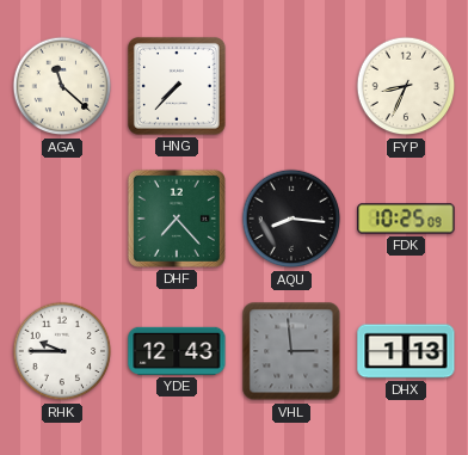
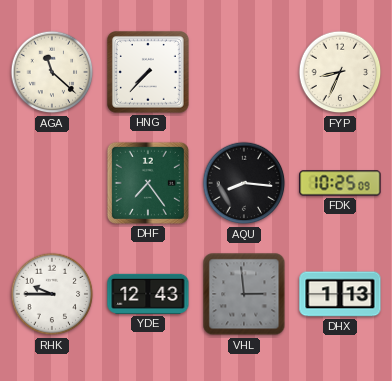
DHF: 7:23 -> 7:24 (148, 183)
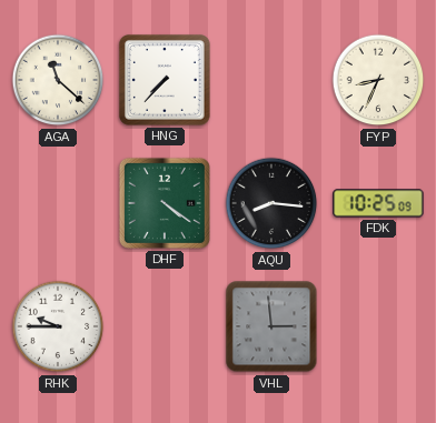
DHF: 7:24 -> 4:21 (165, 203)
YDE: 12:43 -> none (148, 294)
DHX: 1:13 -> none (340, 294)
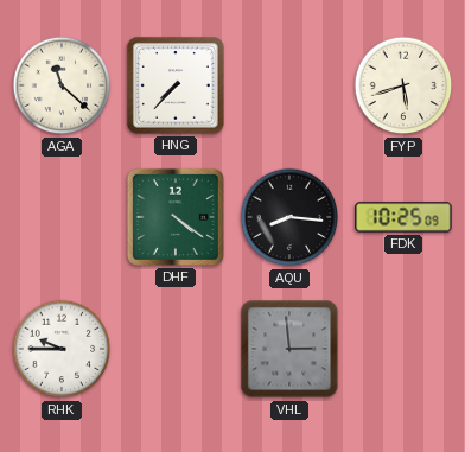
FYP: 8:34 -> 5:42 (403, 85)
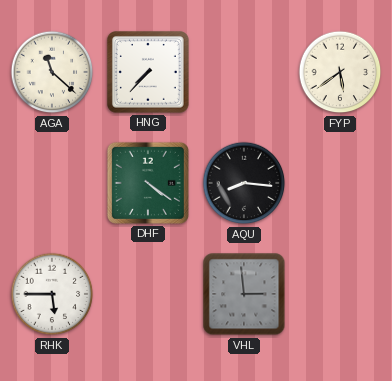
FYP: 5:42 -> 5:39 (340, 72)
FDK: 10:25 -> none (403, 217)
RHK: 9:45 -> 5:45 (52, 294)
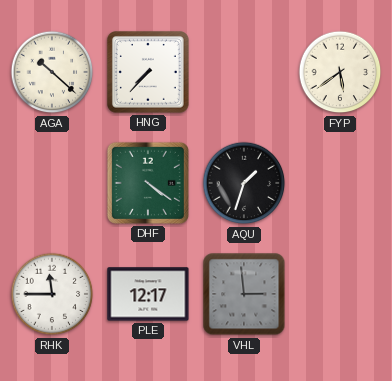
AGA: 11:22 -> 10:22 (52, 72)
AQU: 8:16 -> 1:33 (244, 183)
RHK: 5:45 -> 11:45 (52, 294)
PLE: none -> 12:17 (148, 294)
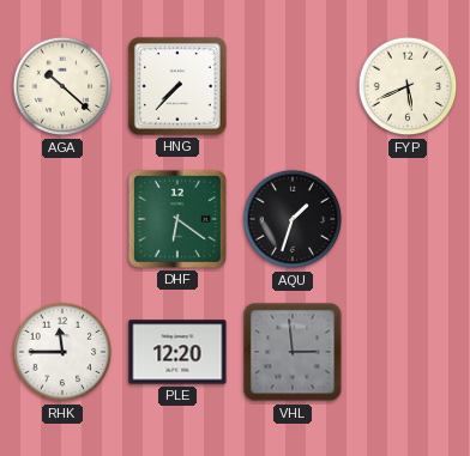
FYP: 5:39 -> 5:41 (408, 86)
DHF: 4:21 -> 6:21 (177, 219)
PLE: 12:17 -> 12:20 (177, 352)
